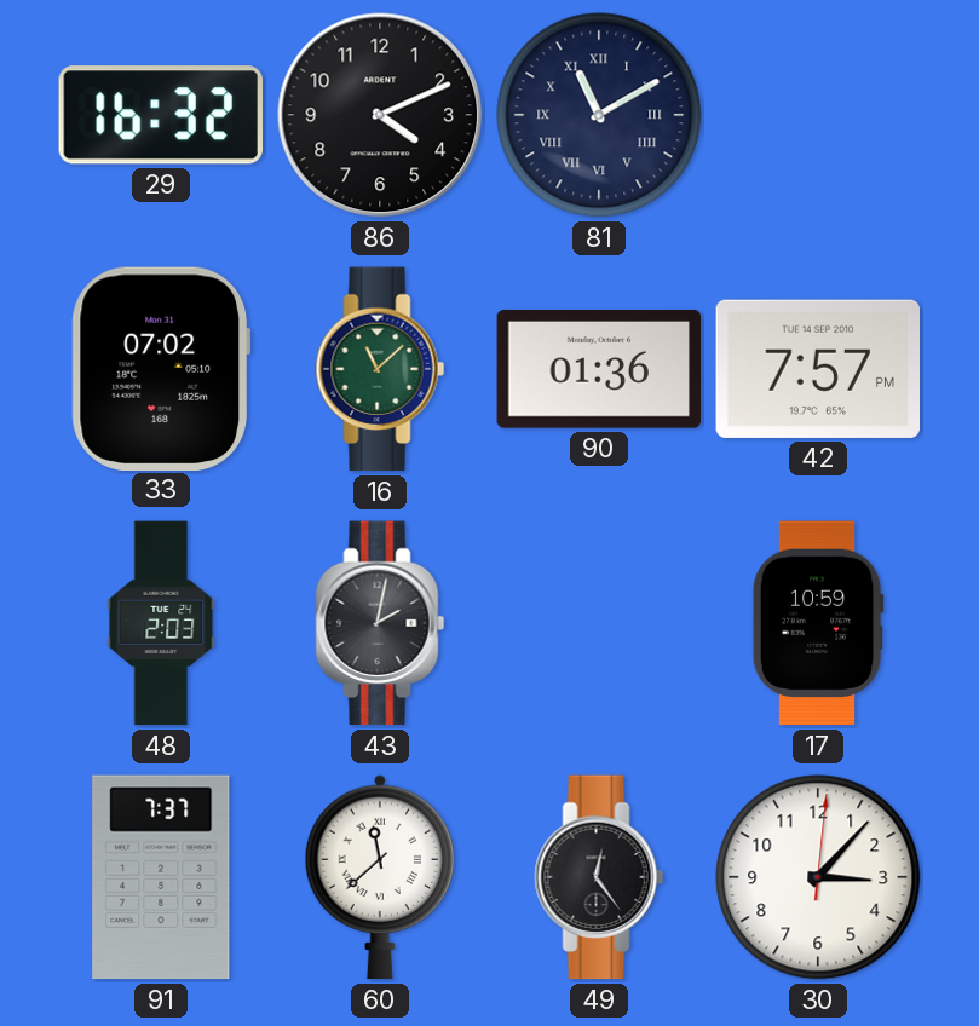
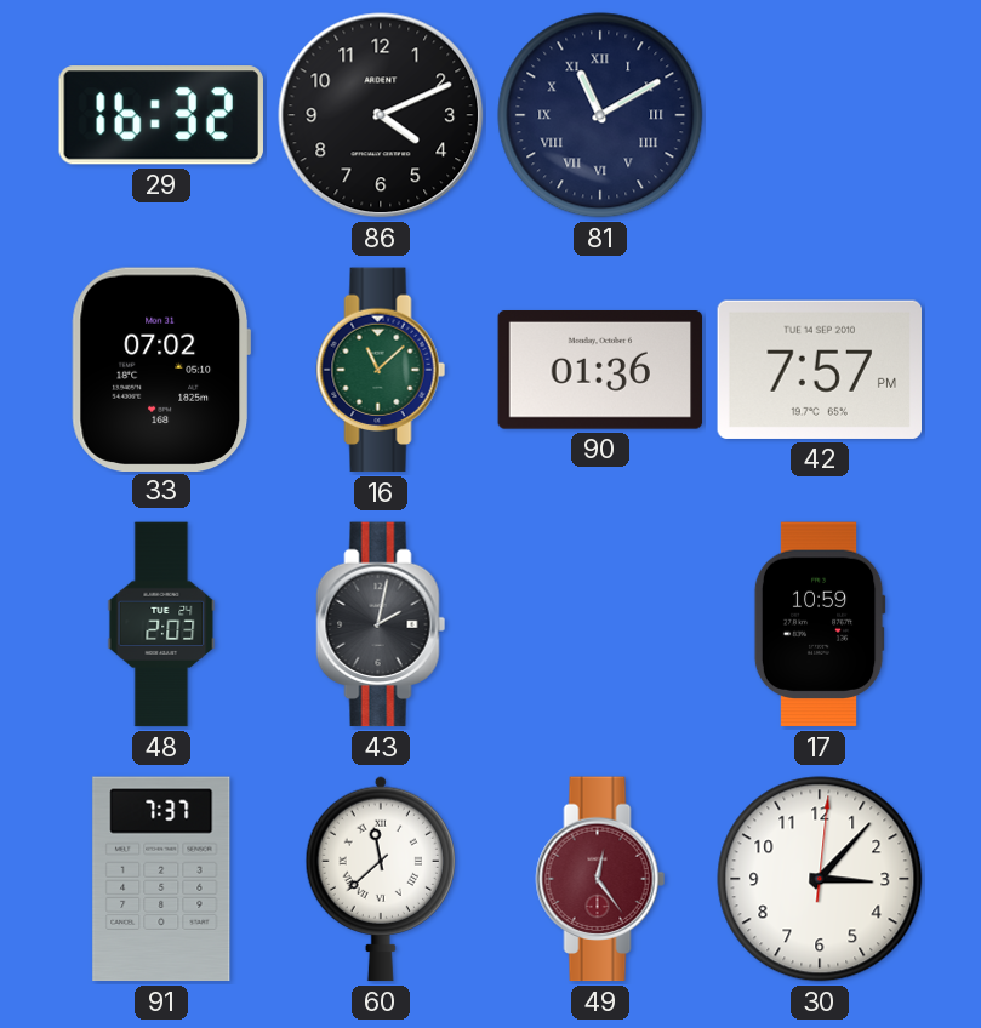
49 dial: black -> burgundy (600, 879)
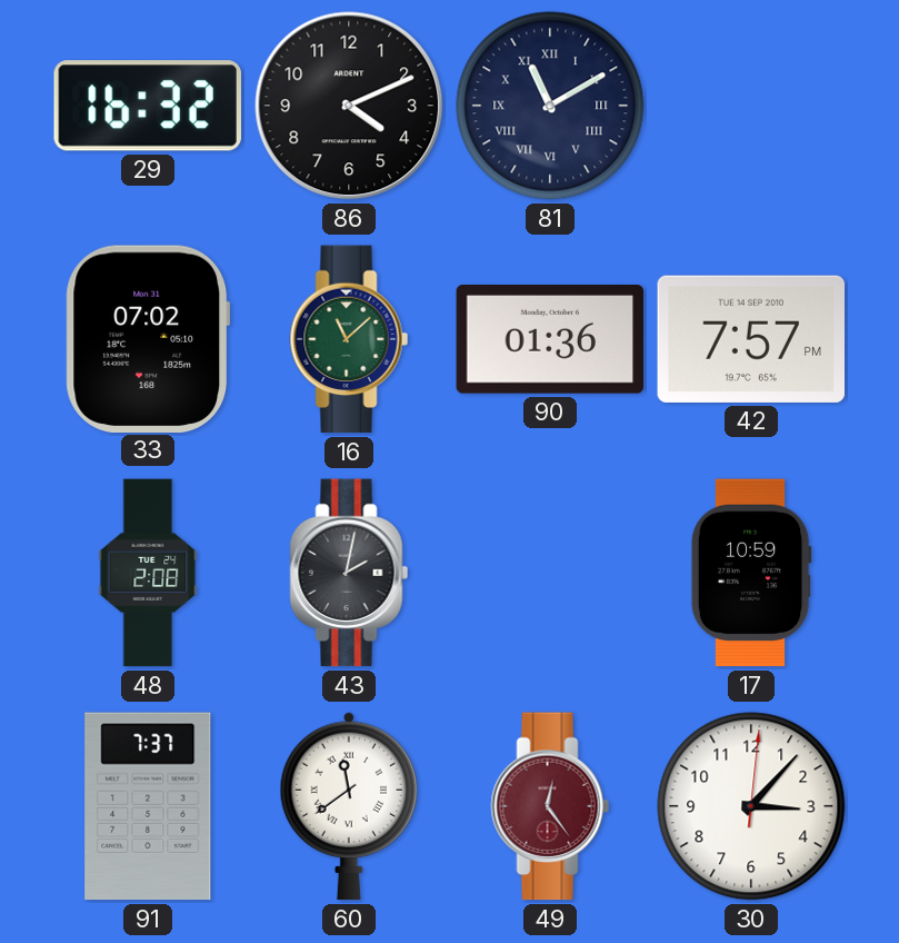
48: 2:03 -> 2:08 (148, 573)
60: 11:38 -> 11:39 (348, 806)
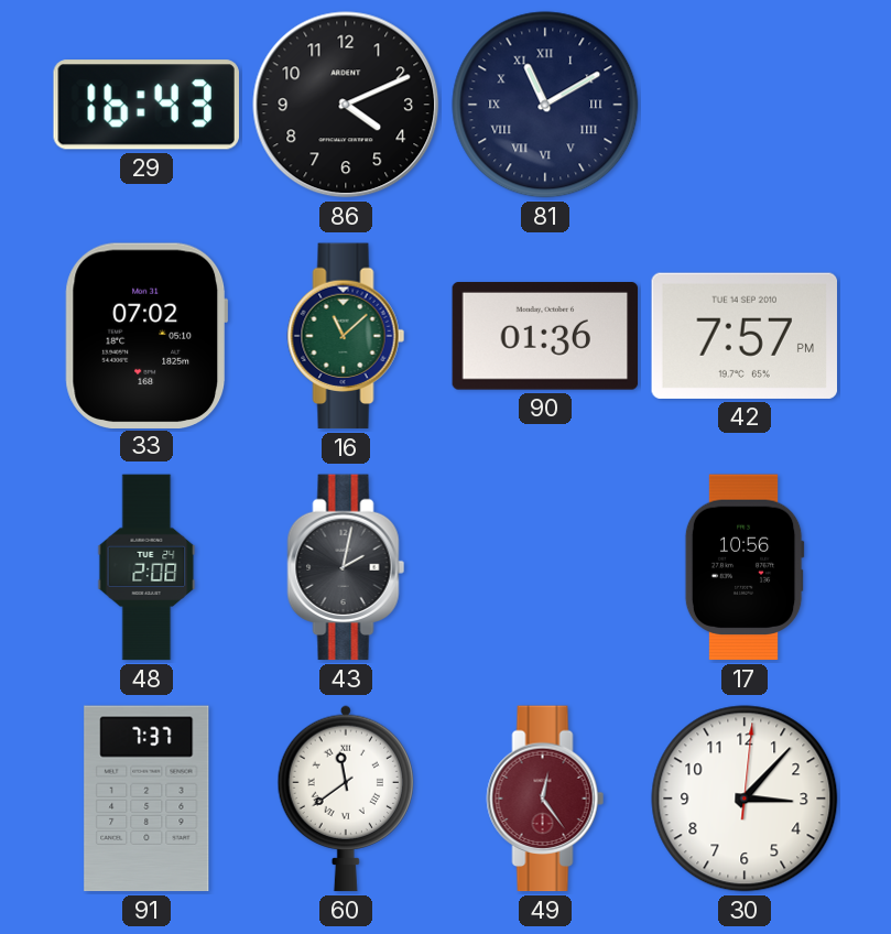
29: 16:32 -> 16:43 (146, 105)
17: 10:59 -> 10:56 (745, 567)
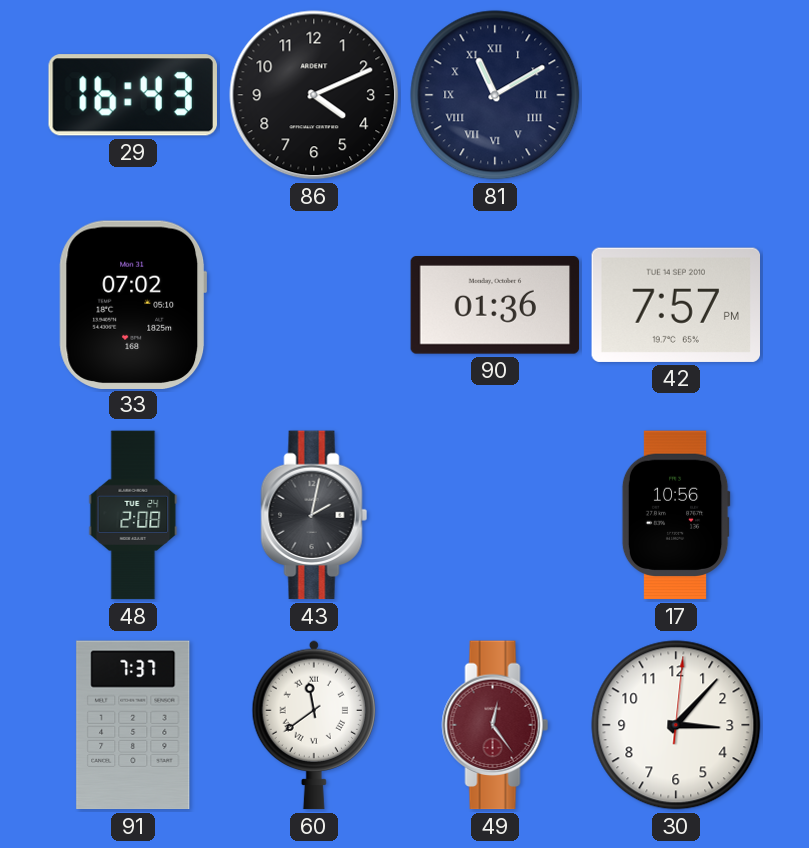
16: 11:08 -> none (346, 336)
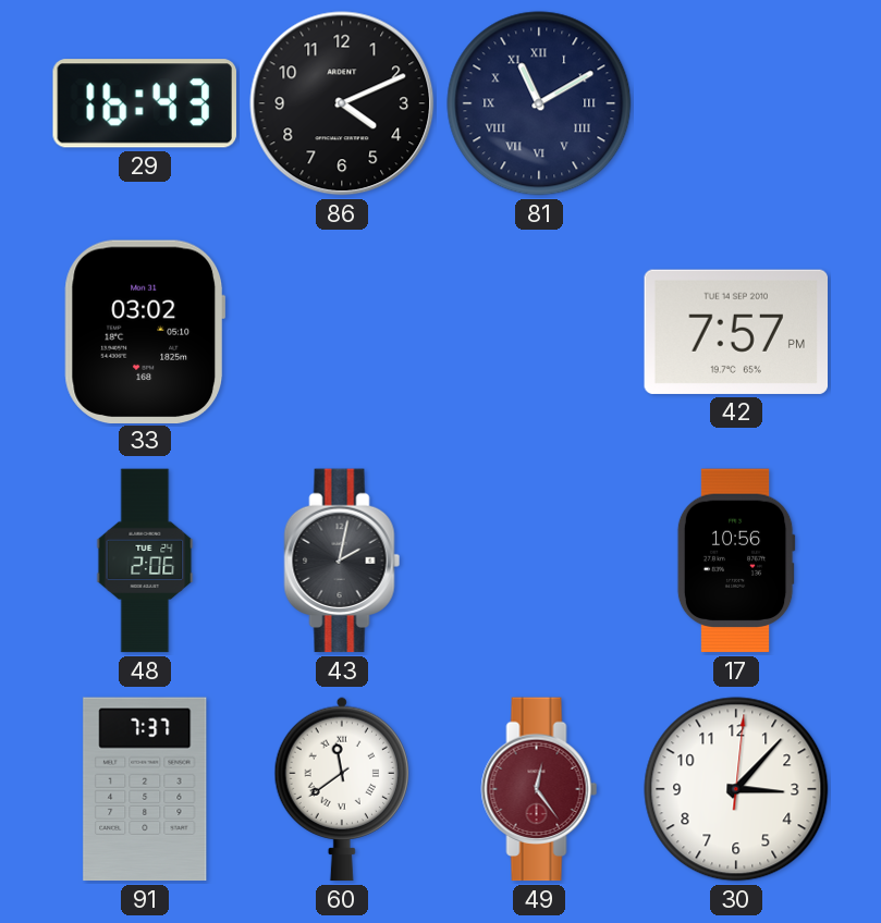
33: 07:02 -> 03:02 (145, 331)
90: 01:36 -> none (495, 306)
48: 2:08 -> 2:06 (145, 561)
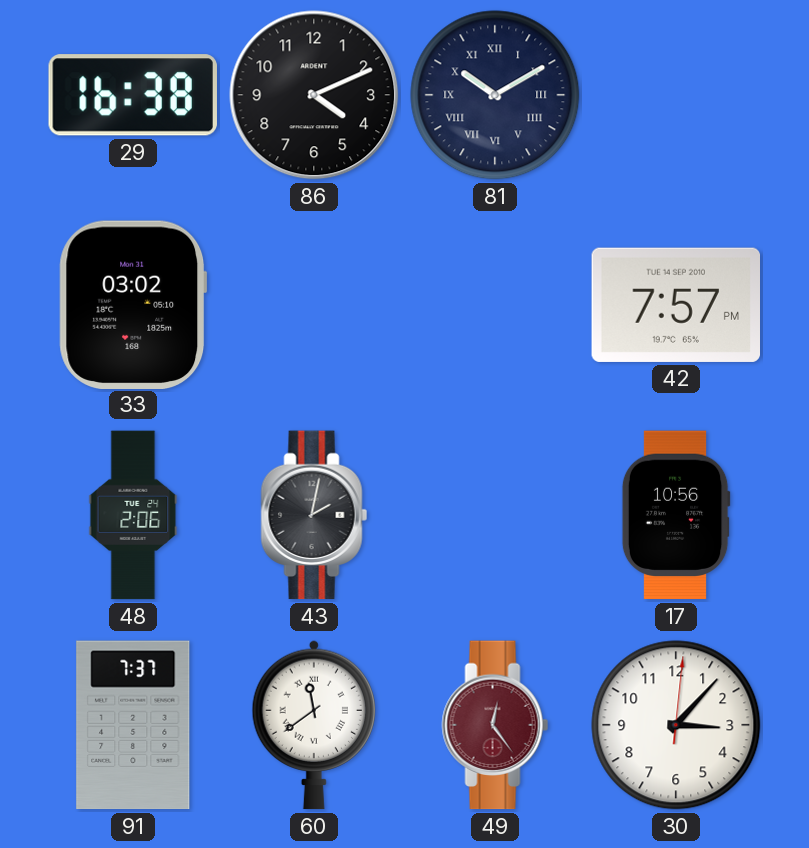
29: 16:43 -> 16:38 (133, 95)
81: 11:10 -> 10:10 (495, 95)
